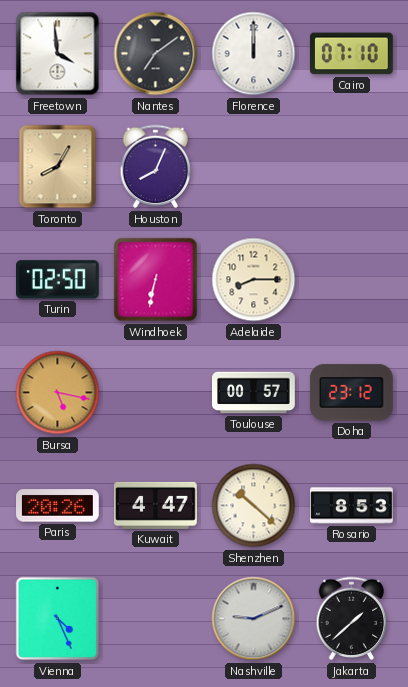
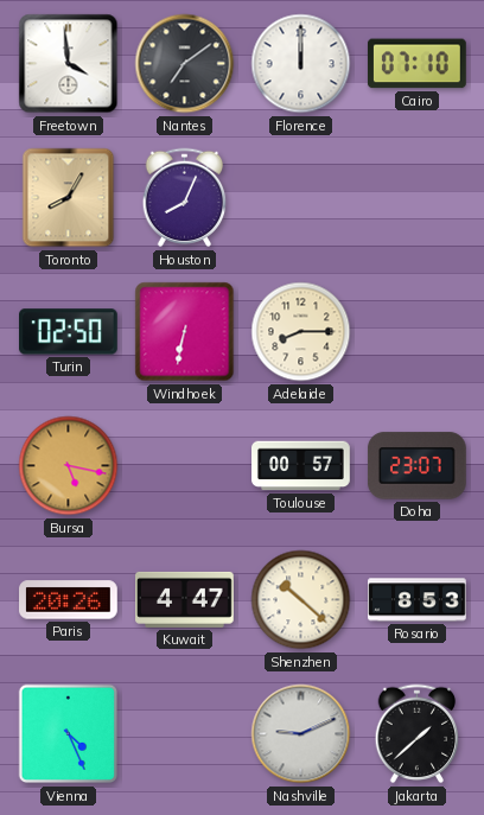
Doha: 23:12 -> 23:07 (416, 466)
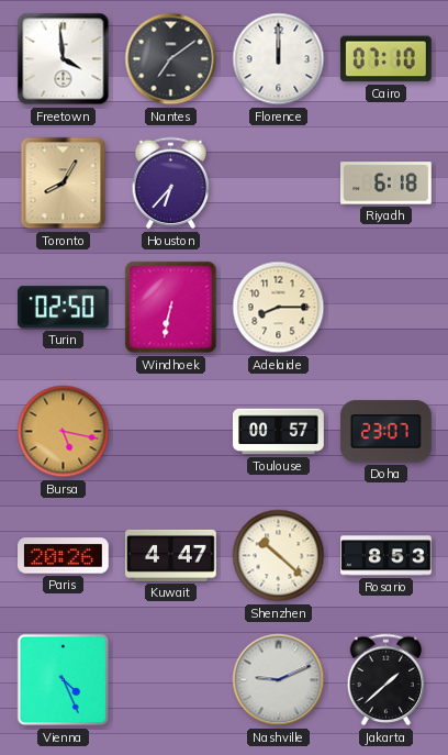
Houston: 8:04 -> 6:37 (171, 184)
Riyadh: none -> 6:18 (387, 184)
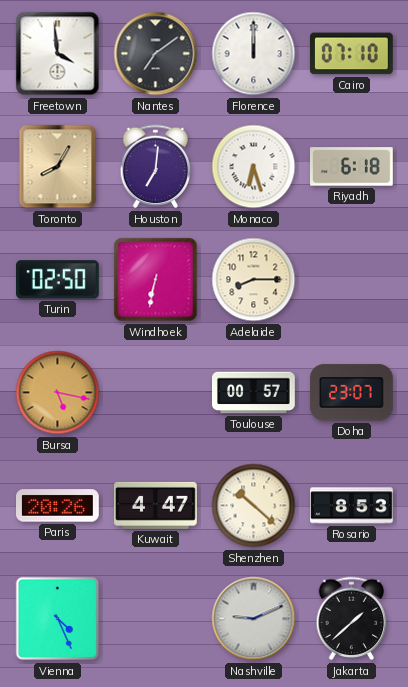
Houston: 6:37 -> 7:01 (156, 167)
Monaco: none -> 6:27 (254, 167)
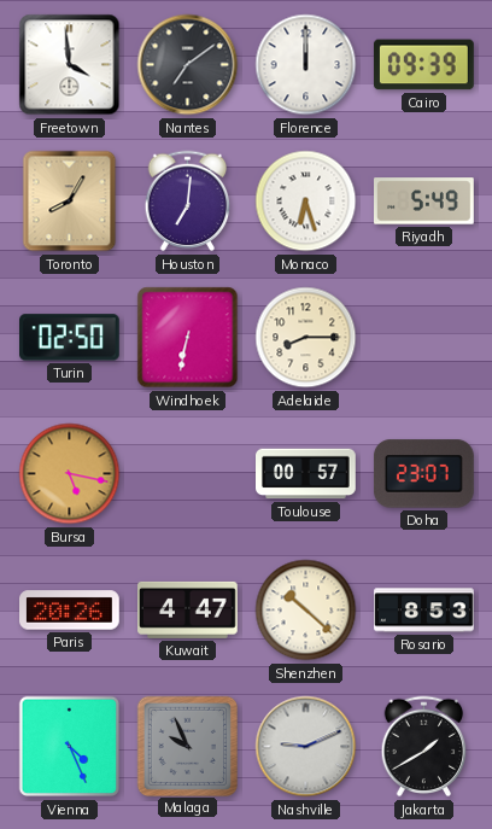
Cairo: 07:10 -> 09:39 (423, 65)
Riyadh: 6:18 -> 5:49 (424, 202)
Malaga: none -> 9:56 (187, 746)
Jakarta: 1:38 -> 1:40 (424, 747)
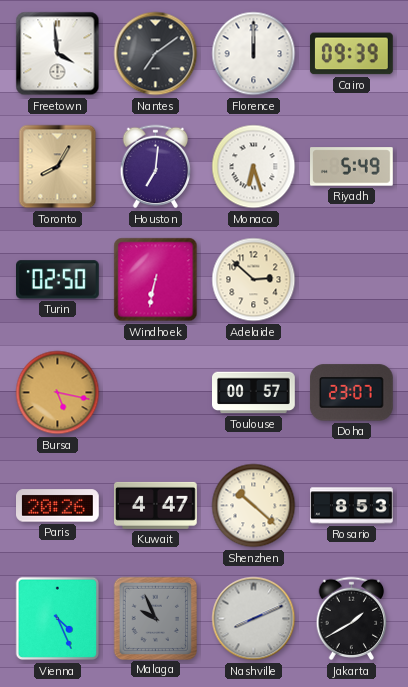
Adelaide: 8:15 -> 2:52 (254, 280)
Nashville: 9:11 -> 8:11 (254, 619)
